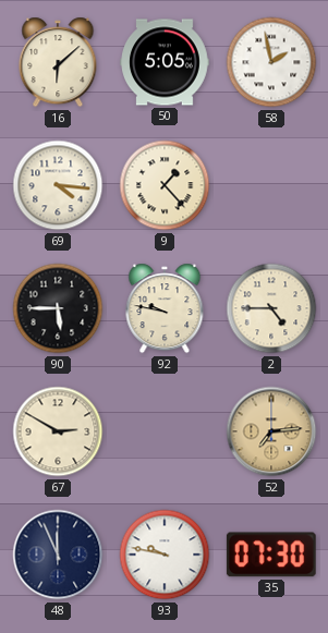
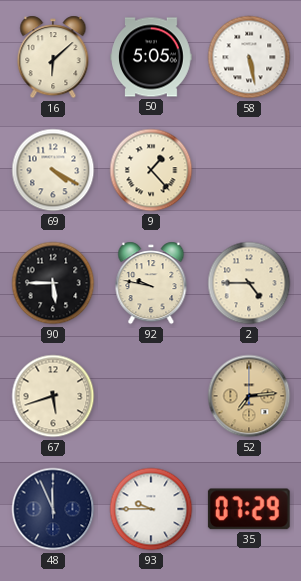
58: 1:58 -> 5:28 (249, 57)
69: 4:16 -> 4:20 (53, 170)
67: 2:50 -> 5:42 (53, 396)
93: 9:47 -> 9:45 (151, 509)
35: 07:30 -> 07:29 (249, 509)
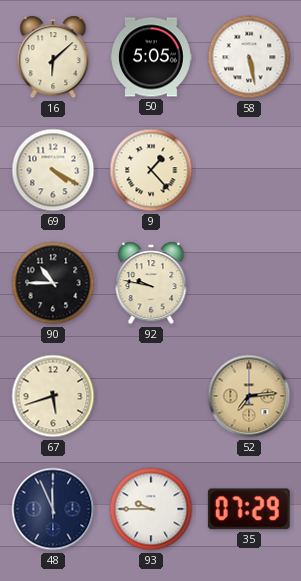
90: 5:45 -> 10:45 (53, 283)
2: 4:45 -> none (249, 283)
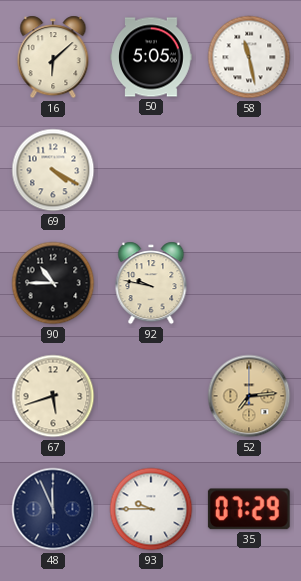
58: 5:28 -> 11:28 (249, 57)
9: 1:23 -> none (151, 170)
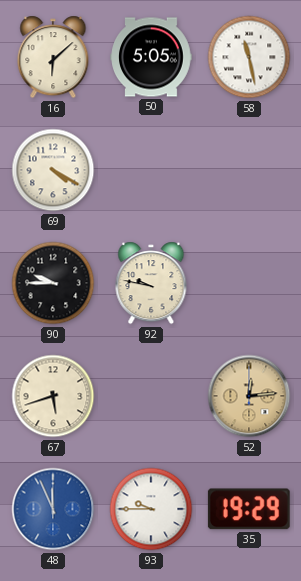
90: 10:45 -> 9:45 (53, 283)
52: 7:14 -> 12:14 (249, 396)
48 dial: navy -> blue (53, 509)
35: 07:29 -> 19:29 (249, 509)
